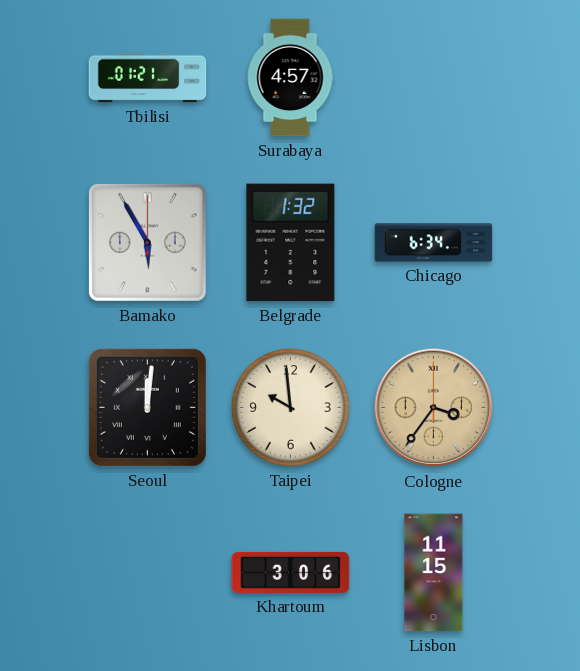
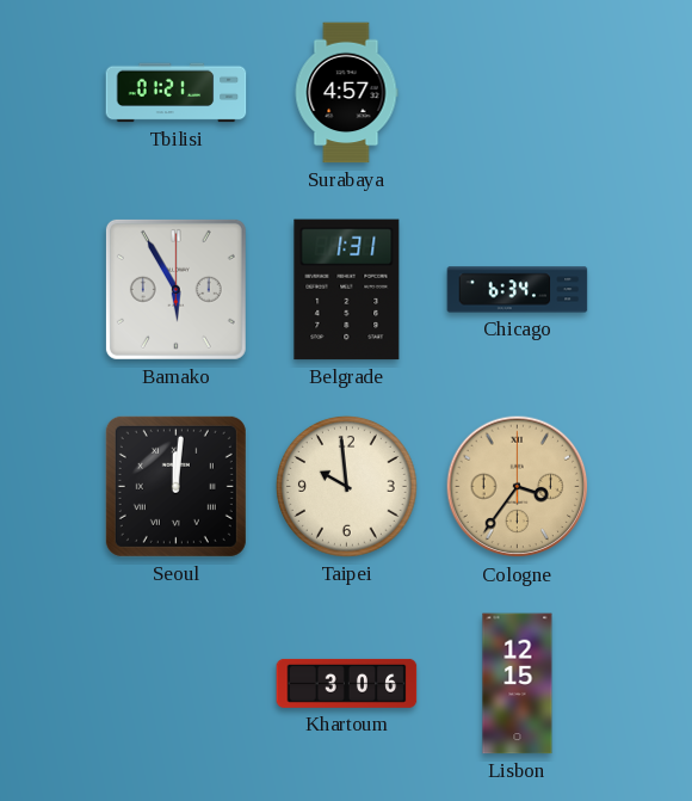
Belgrade: 1:32 -> 1:31 (347, 290)
Lisbon: 11:15 -> 12:15 (518, 684)
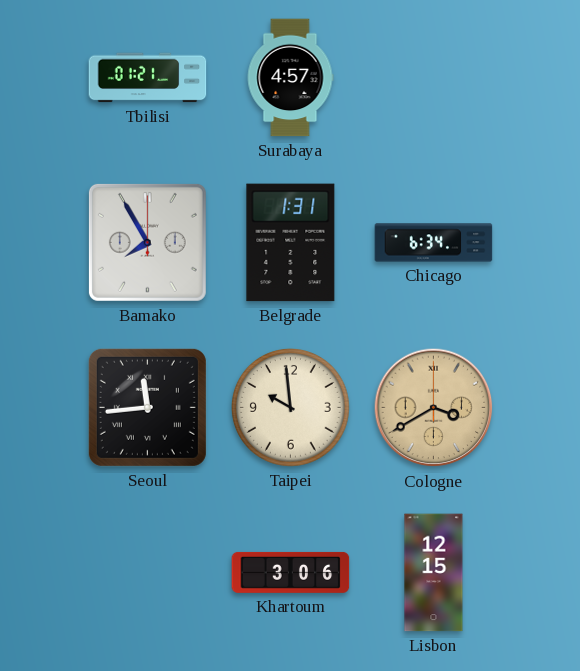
Bamako: 5:55 -> 7:55 (147, 242)
Seoul: 12:01 -> 11:44 (147, 407)
Cologne: 3:36 -> 3:40 (434, 408)
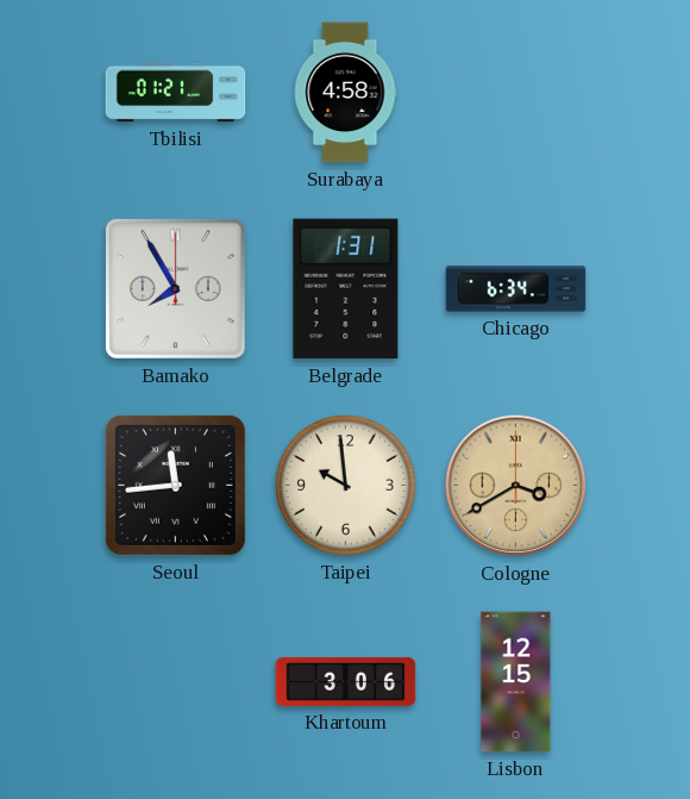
Surabaya: 4:57 -> 4:58 (345, 93)
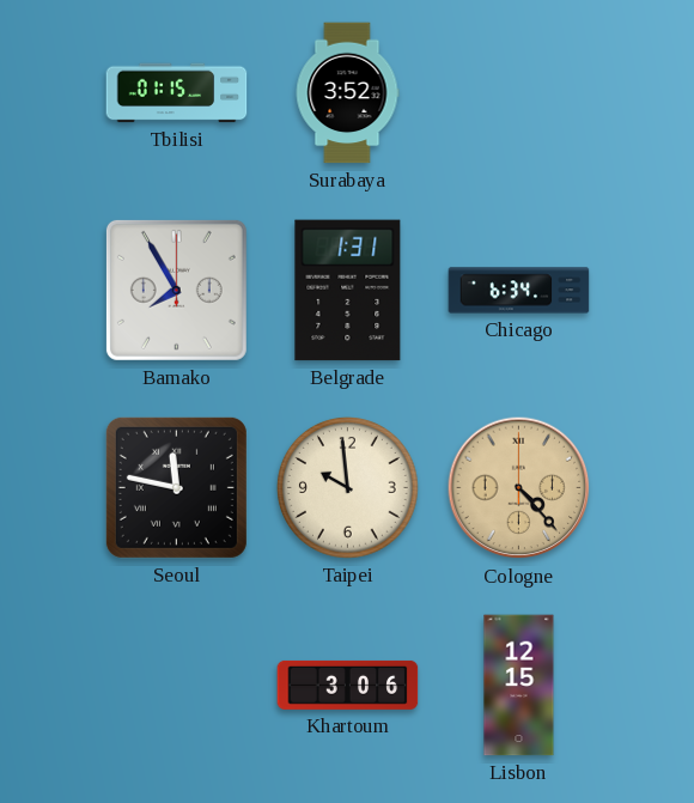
Tbilisi: 01:21 -> 01:15 (177, 93)
Surabaya: 4:58 -> 3:52 (347, 93)
Seoul: 11:44 -> 11:47 (176, 487)
Cologne: 3:40 -> 4:23 (519, 488)
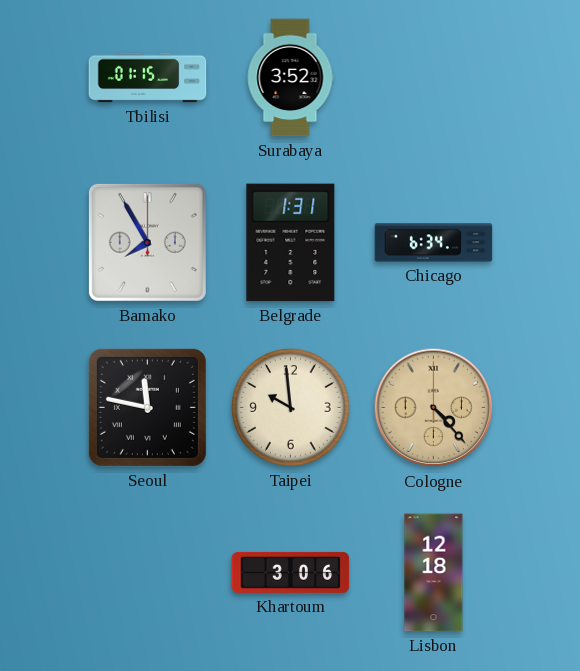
Lisbon: 12:15 -> 12:18 (434, 573)
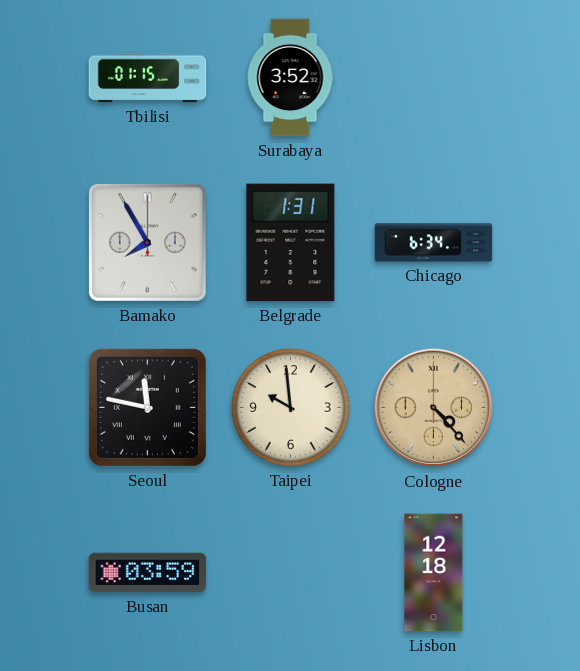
Busan: none -> 03:59 (148, 573)
Khartoum: 3:06 -> none (291, 572)
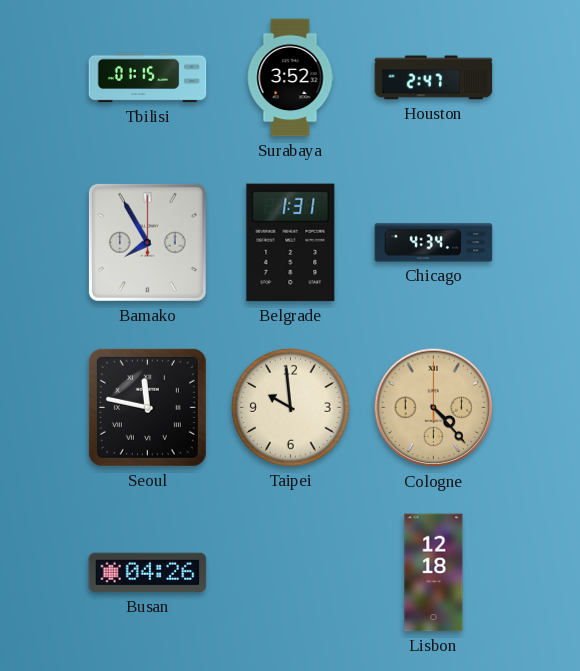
Houston: none -> 2:47 (434, 78)
Chicago: 6:34 -> 4:34 (434, 243)
Busan: 03:59 -> 04:26 (148, 573)
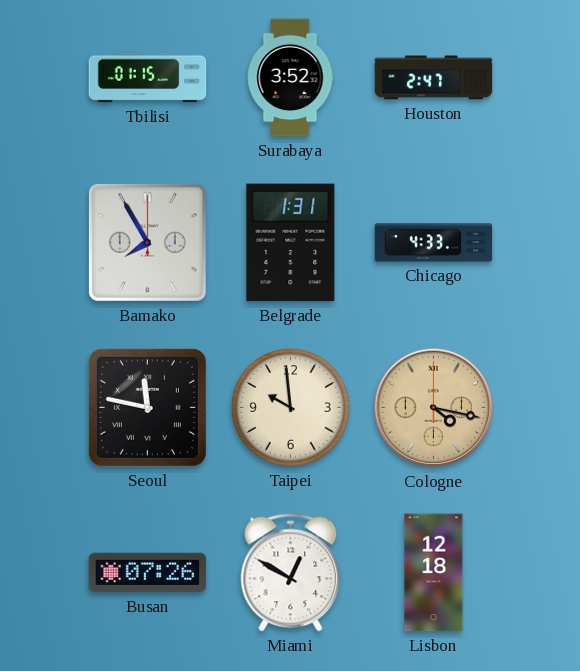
Chicago: 4:34 -> 4:33 (434, 243)
Cologne: 4:23 -> 4:17 (434, 408)
Busan: 04:26 -> 07:26 (148, 573)
Miami: none -> 12:50 (291, 573)
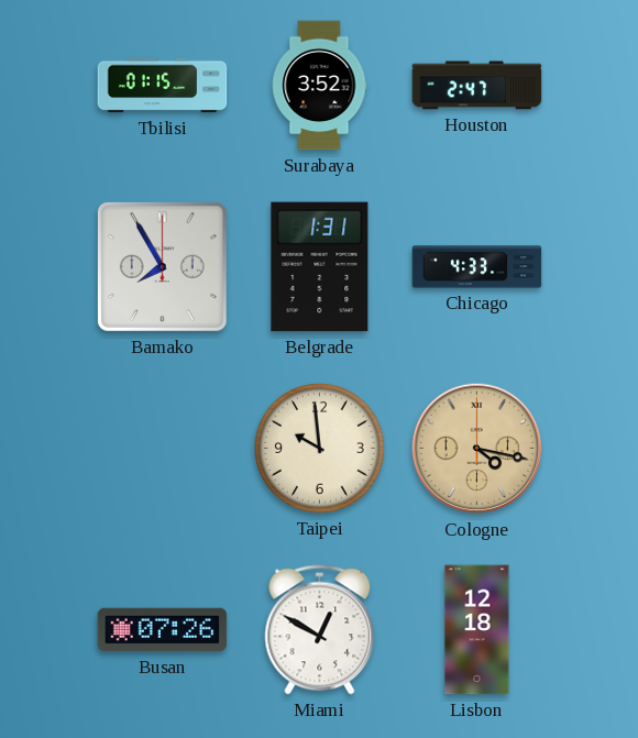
Seoul: 11:47 -> none (147, 407)
